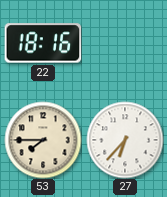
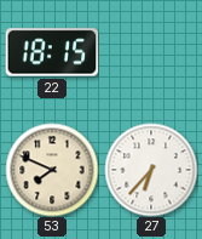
22: 18:16 -> 18:15 (52, 52)
53: 7:45 -> 7:49 (52, 170)
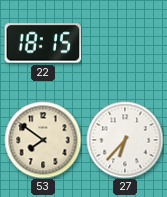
53: 7:49 -> 7:51 (43, 140)
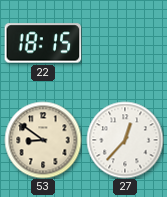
53: 7:51 -> 8:51 (43, 140)
27: 6:37 -> 12:37 (125, 140)
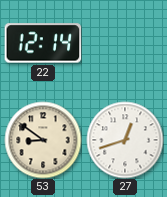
22: 18:15 -> 12:14 (43, 43)
27: 12:37 -> 12:42 (125, 140)
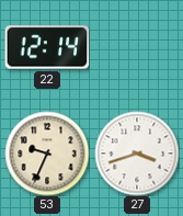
53: 8:51 -> 9:34 (47, 154)
27: 12:42 -> 3:42 (137, 154)
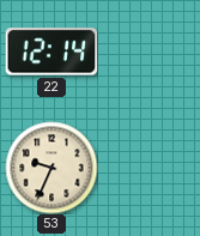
27: 3:42 -> none (137, 154)
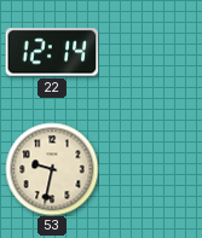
53: 9:34 -> 9:32 (52, 169)
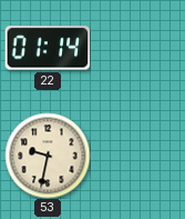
22: 12:14 -> 01:14 (48, 48)
